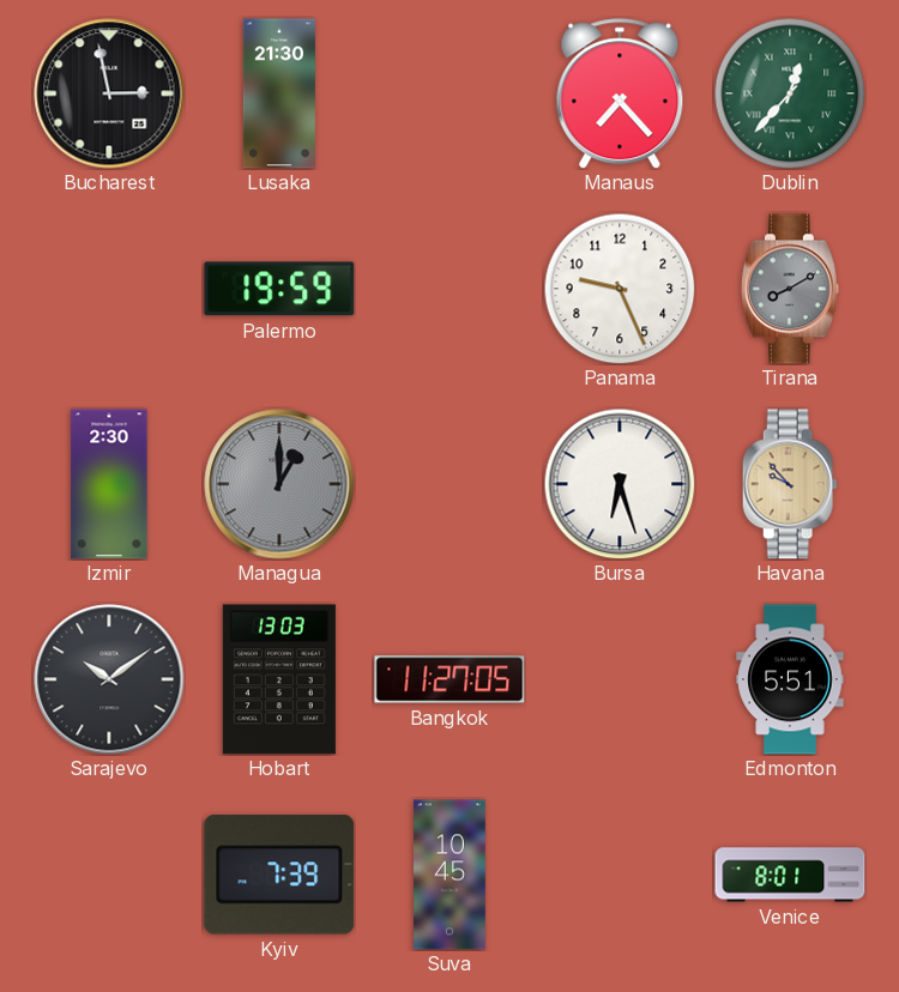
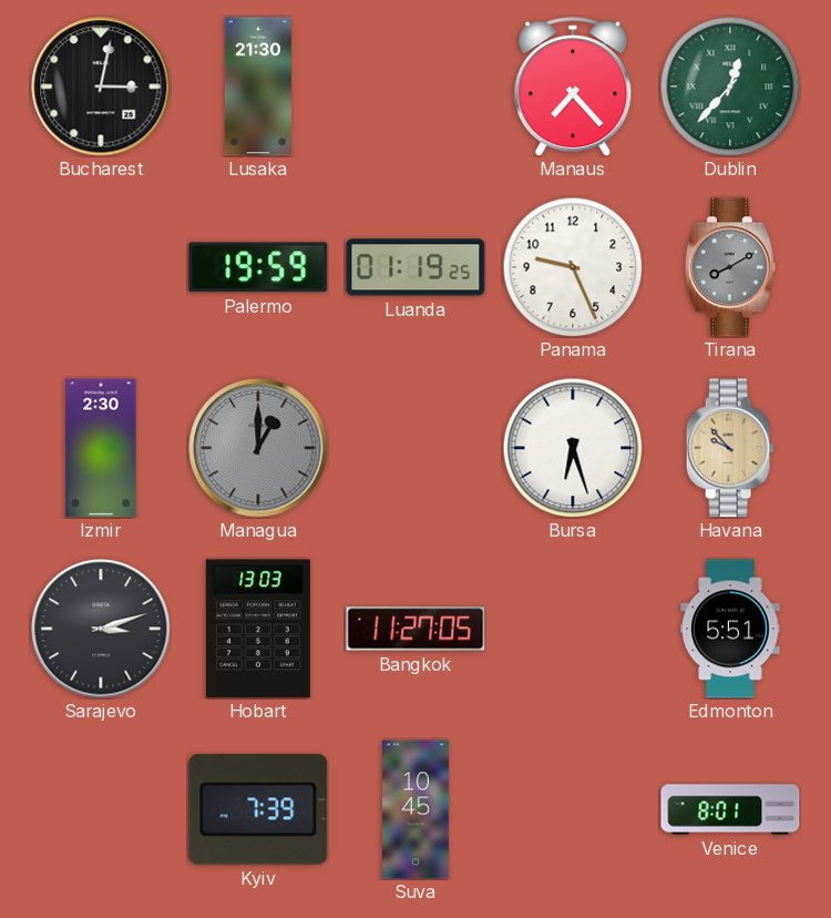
Bucharest: 2:58 -> 3:02 (101, 86)
Luanda: none -> 01:19 (416, 267)
Sarajevo: 10:09 -> 3:12 (101, 629)
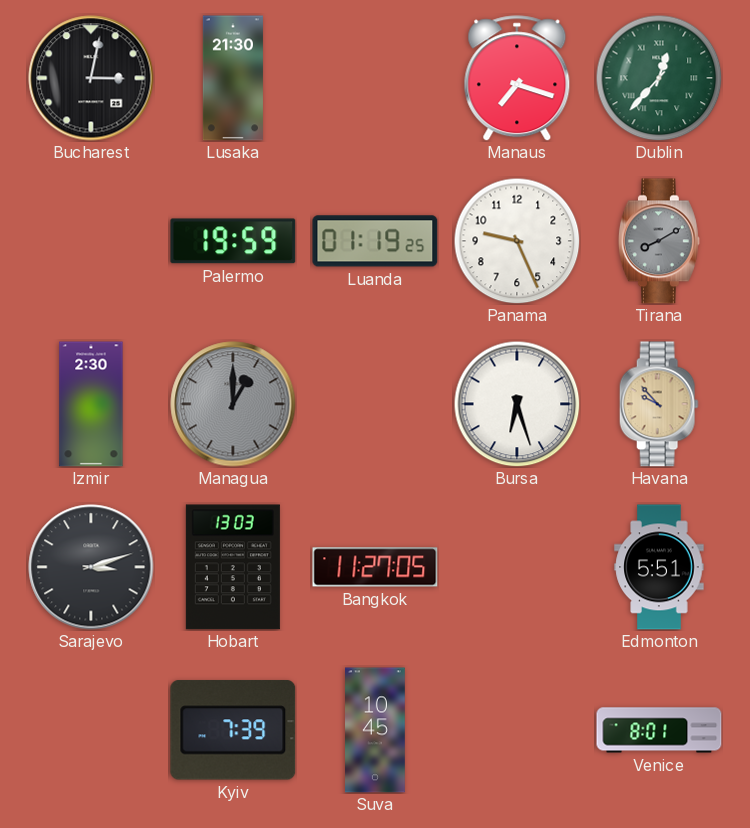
Manaus: 7:23 -> 7:18 (517, 78)
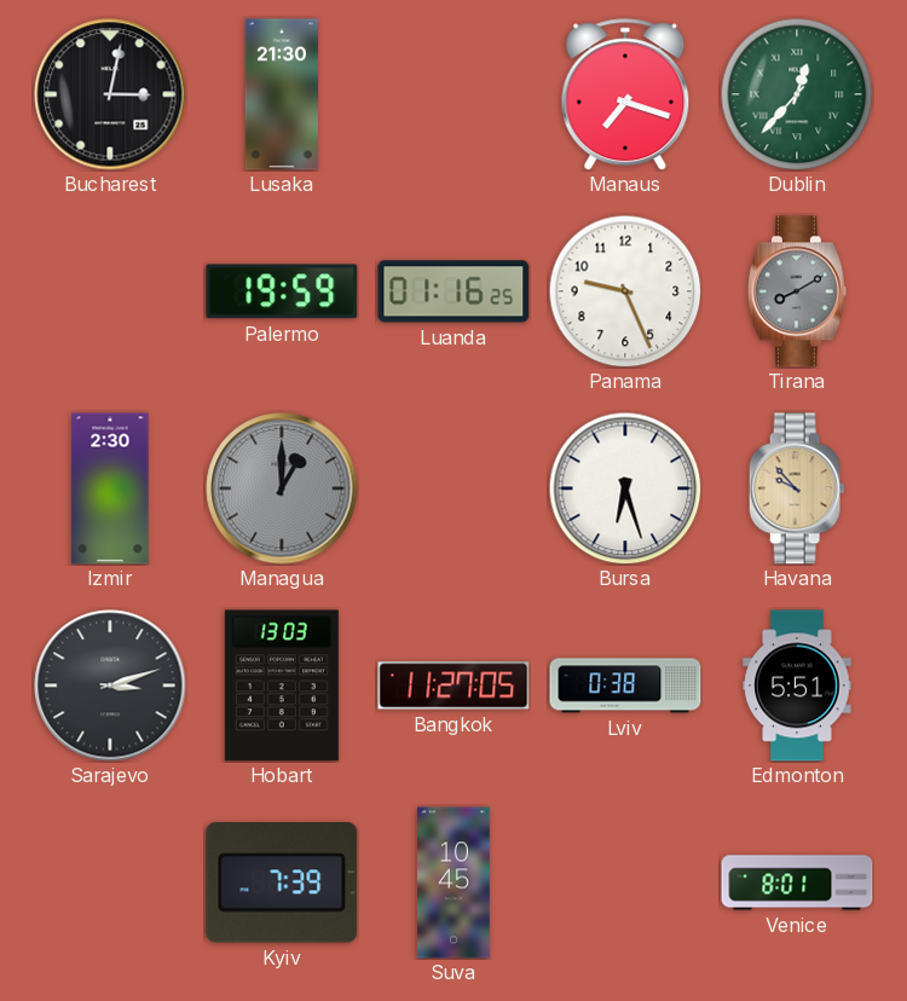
Luanda: 01:19 -> 01:16 (453, 291)
Lviv: none -> 0:38 (625, 685)
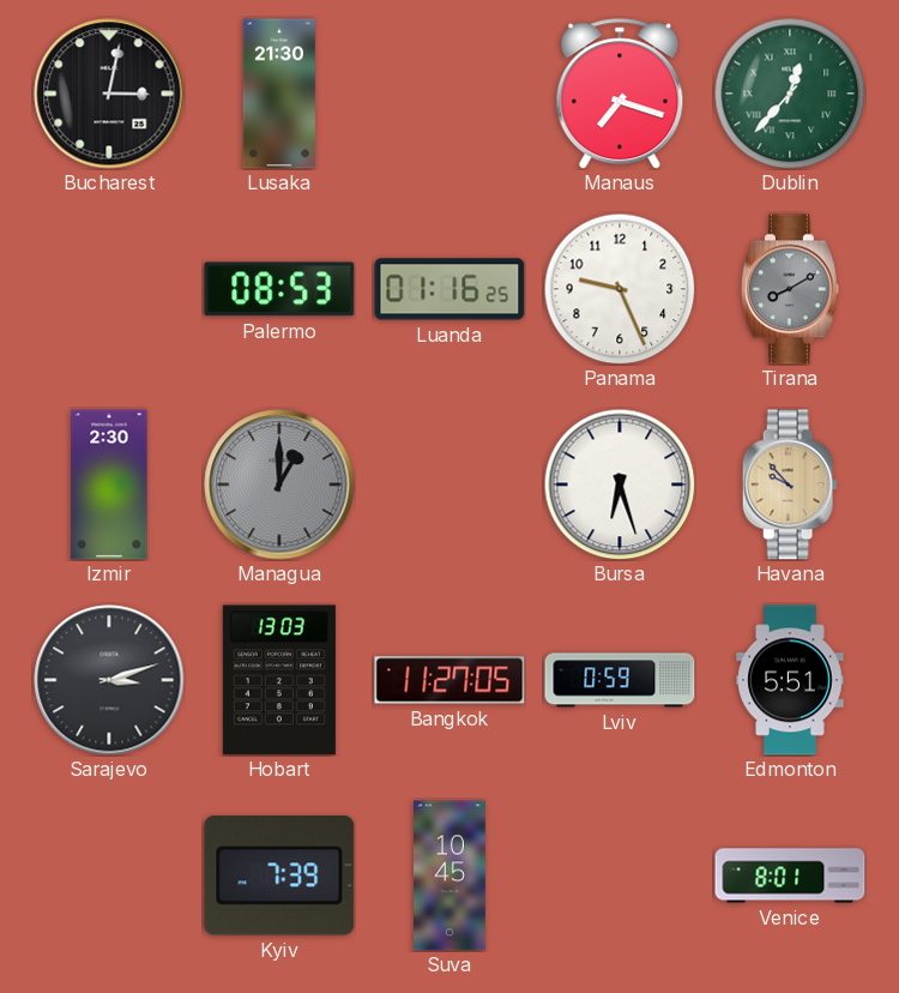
Palermo: 19:59 -> 08:53 (279, 289)
Lviv: 0:38 -> 0:59 (620, 680)
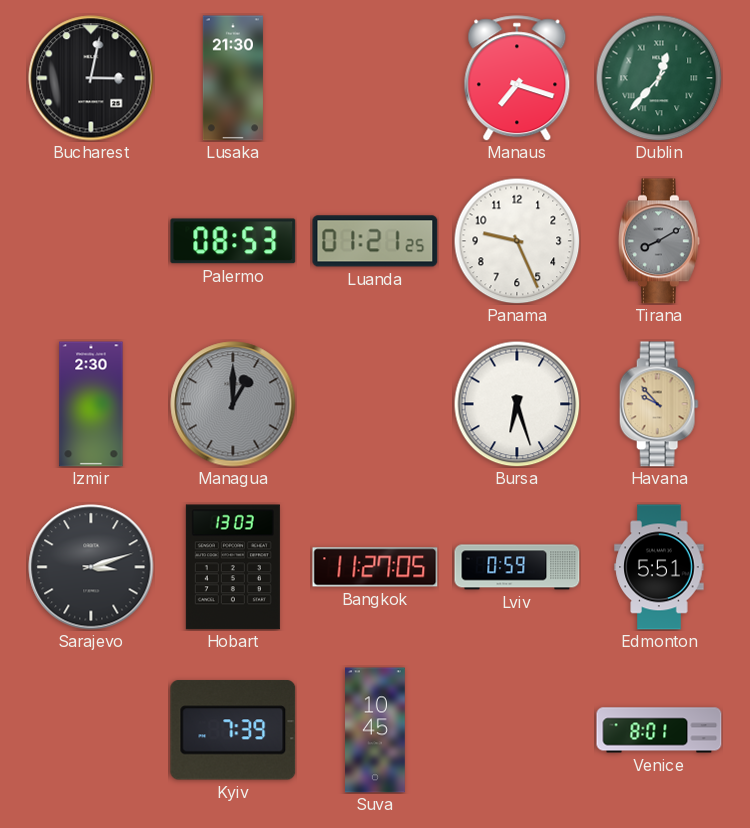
Luanda: 01:16 -> 01:21 (375, 241)
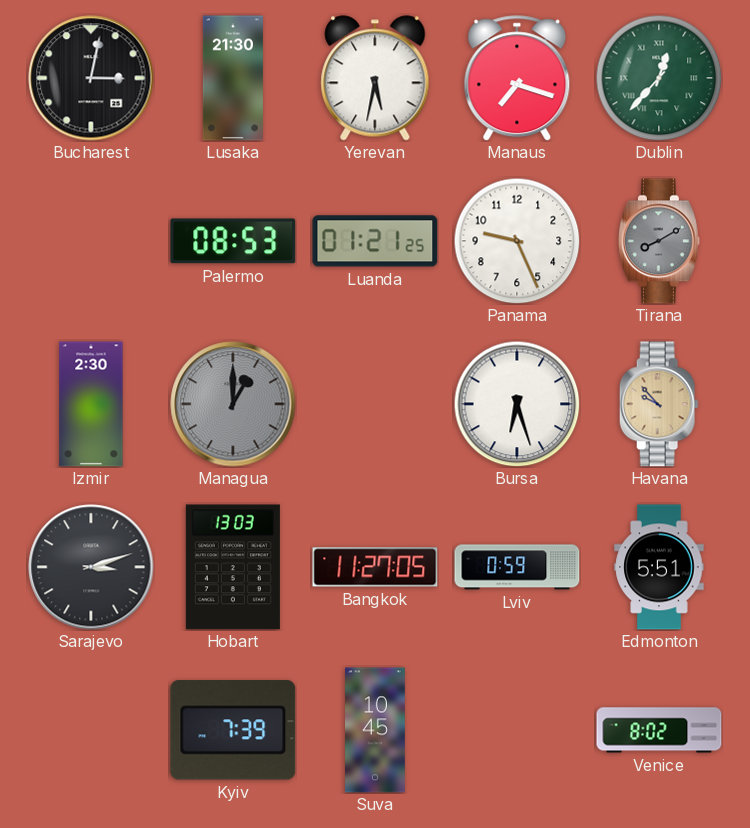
Yerevan: none -> 5:32 (375, 78)
Venice: 8:01 -> 8:02 (659, 730)
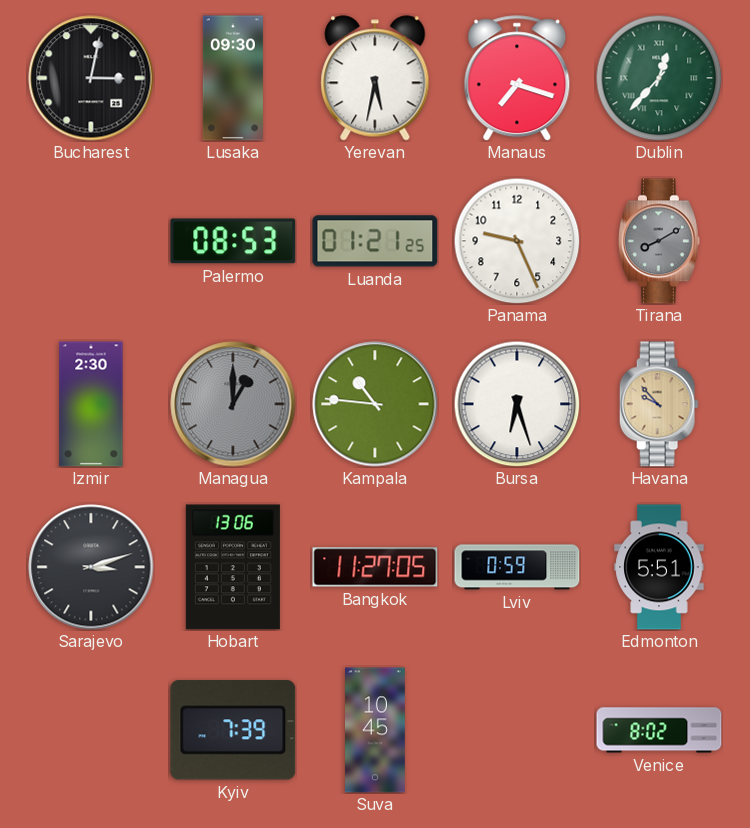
Lusaka: 21:30 -> 09:30 (233, 78)
Kampala: none -> 10:46 (375, 404)
Hobart: 13:03 -> 13:06 (233, 567)
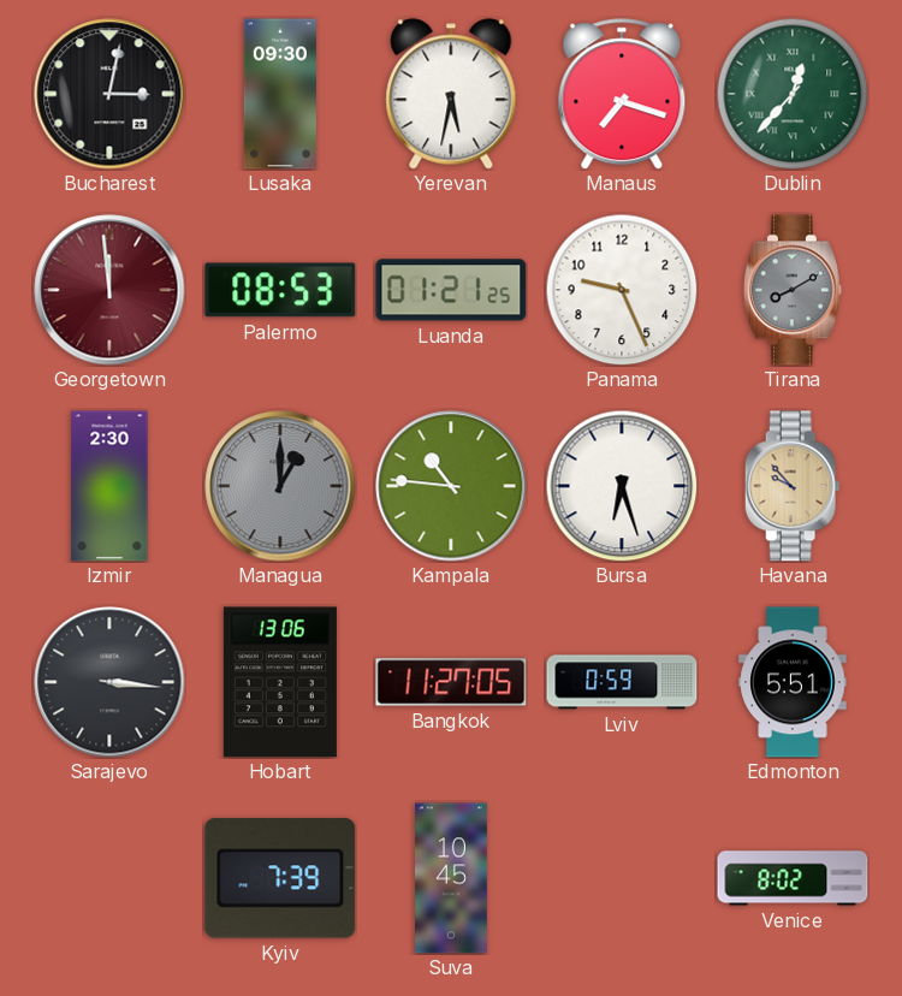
Georgetown: none -> 11:59 (109, 290)
Sarajevo: 3:12 -> 3:16 (109, 682)
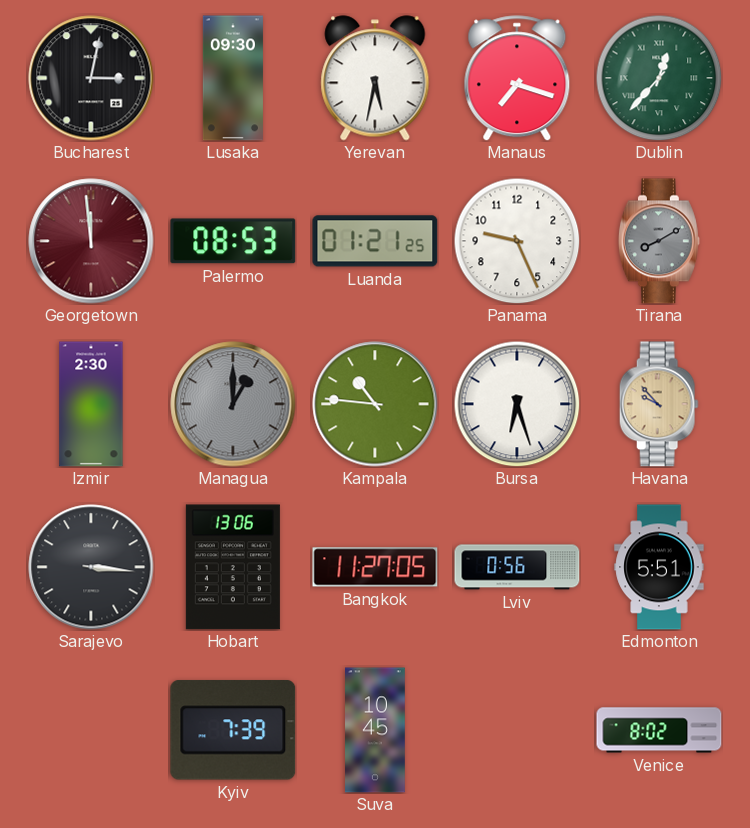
Lviv: 0:59 -> 0:56 (517, 567)
